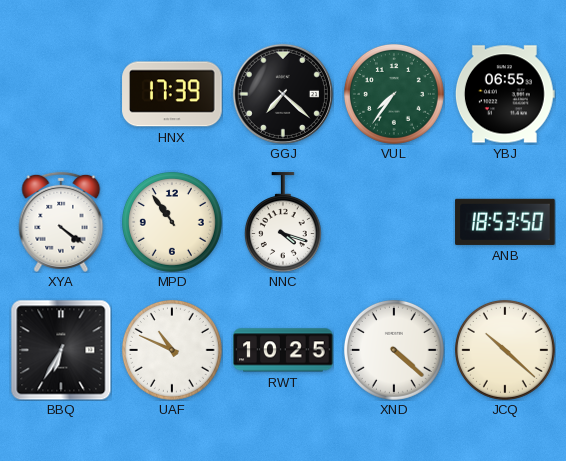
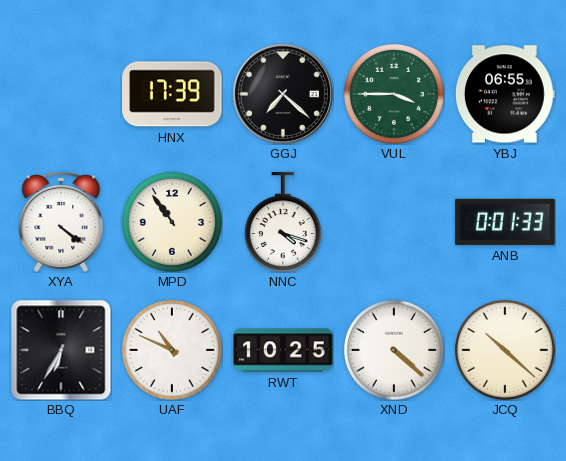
VUL: 7:36 -> 3:45 (394, 94)
ANB: 18:53 -> 0:01 (505, 222)
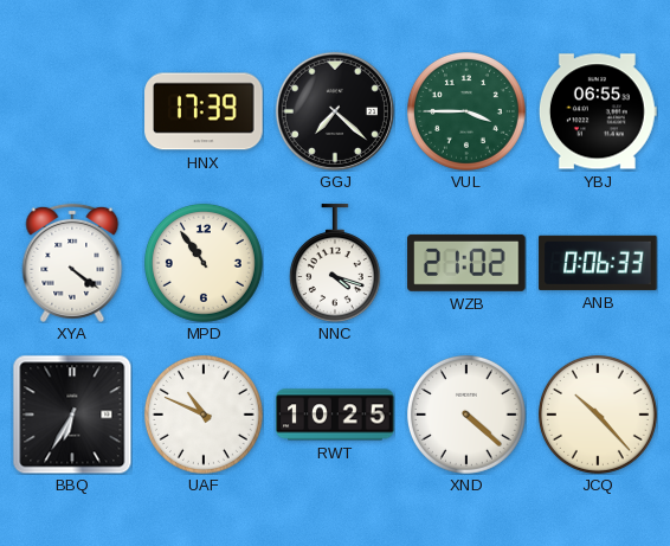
WZB: none -> 21:02 (466, 263)
ANB: 0:01 -> 0:06 (598, 263)
JCQ: 10:22 -> 10:23 (598, 415)
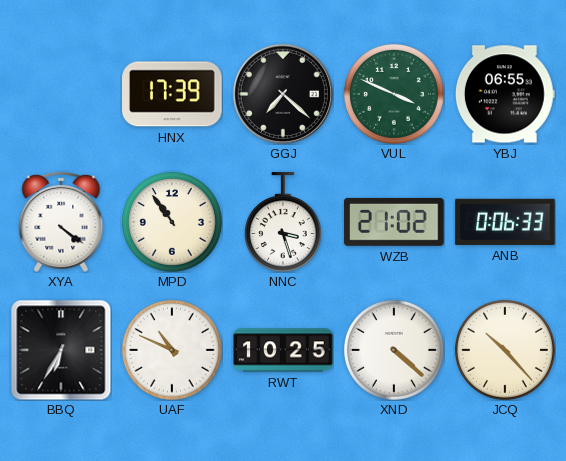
VUL: 3:45 -> 3:49 (394, 94)
NNC: 4:18 -> 3:27 (283, 222)
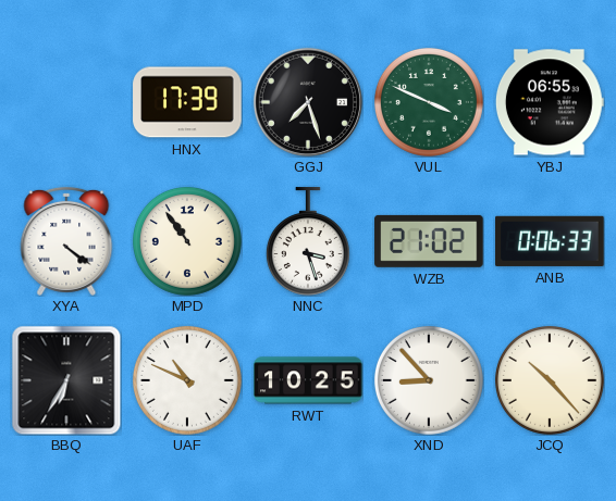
GGJ: 7:22 -> 7:27 (308, 102)
XND: 4:22 -> 8:53 (429, 380)
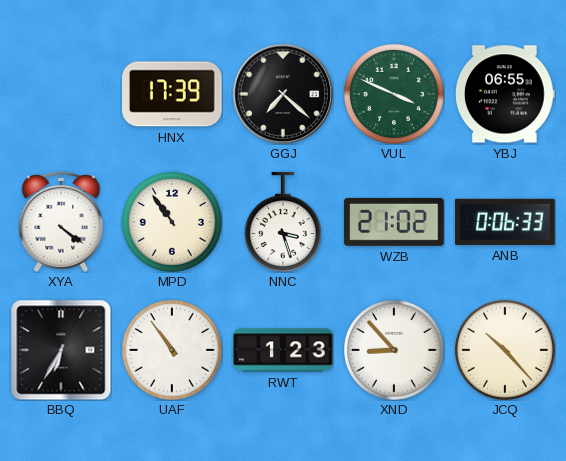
GGJ: 7:27 -> 7:22 (283, 94)
UAF: 10:49 -> 10:54 (172, 350)
RWT: 10:25 -> 1:23 (283, 350)
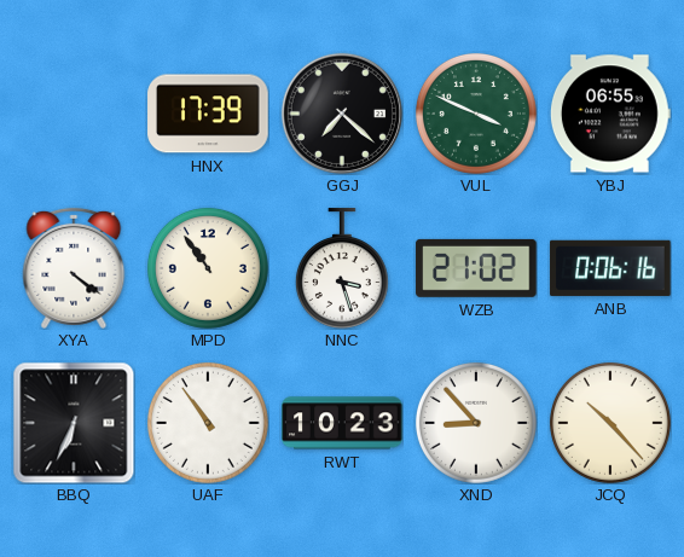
ANB: 0:06:33 -> 0:06:16 (610, 268)
BBQ: 6:35 -> 6:34 (74, 423)
RWT: 1:23 -> 10:23 (342, 423)
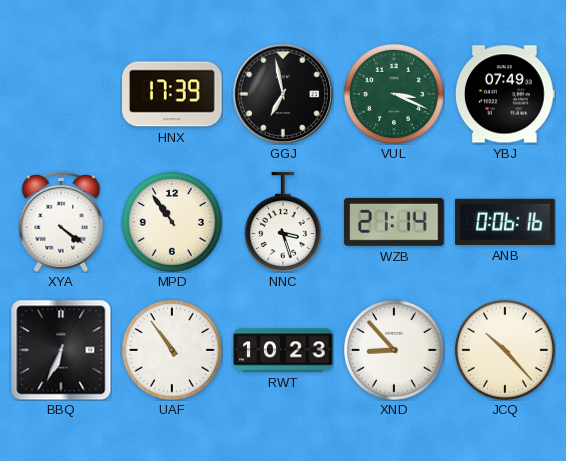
GGJ: 7:22 -> 6:58 (283, 94)
VUL: 3:49 -> 3:19 (394, 94)
YBJ: 06:55 -> 07:49 (505, 94)
WZB: 21:02 -> 21:14 (394, 222)
